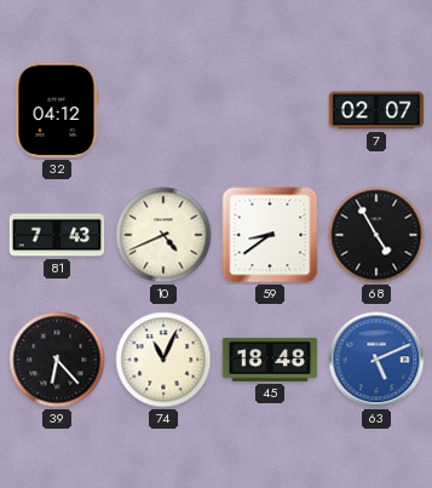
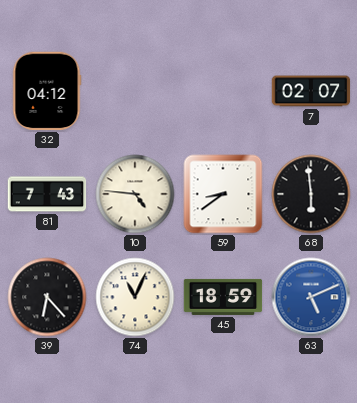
10: 4:41 -> 4:46 (135, 194)
68: 4:55 -> 5:59 (311, 194)
45: 18:48 -> 18:59 (223, 297)
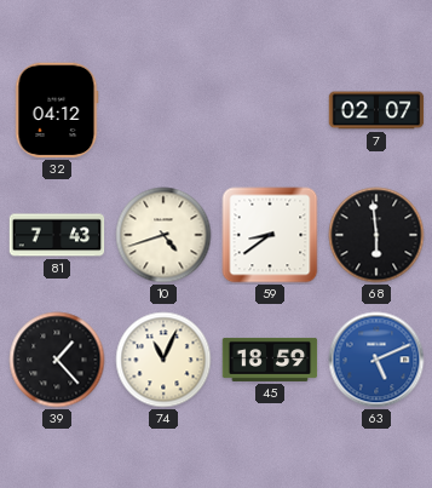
10: 4:46 -> 4:42 (163, 235)
39: 6:23 -> 1:23 (57, 360)
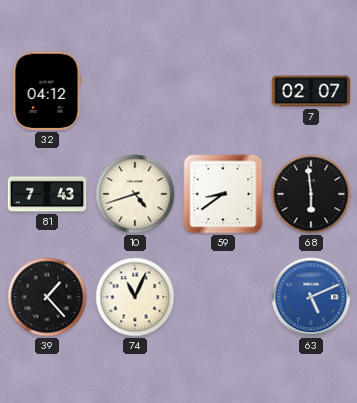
45: 18:59 -> none (270, 360)
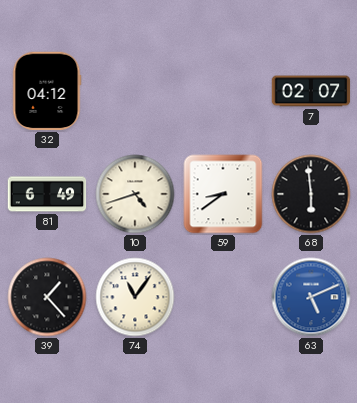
81: 7:43 -> 6:49 (47, 194)
74: 11:04 -> 11:06 (135, 297)
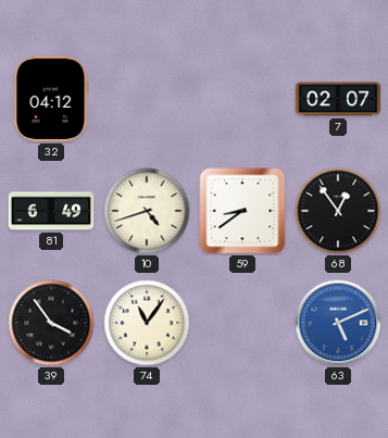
68: 5:59 -> 12:54 (338, 211)
39: 1:23 -> 3:54 (51, 323)
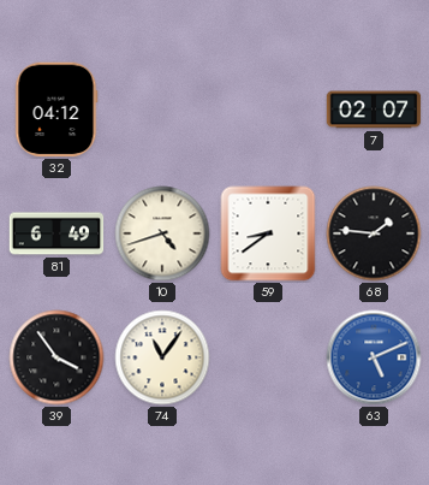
68: 12:54 -> 1:46 (374, 233)
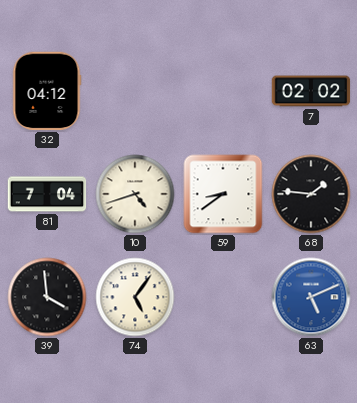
7: 02:07 -> 02:02 (311, 91)
81: 6:49 -> 7:04 (47, 194)
39: 3:54 -> 3:59 (47, 297)
74: 11:06 -> 5:06 (135, 297)
